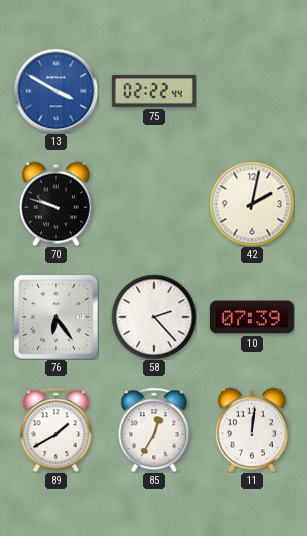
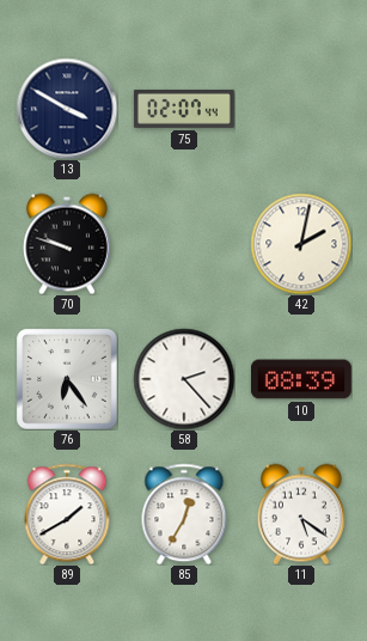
13 dial: blue -> navy (67, 109)
75: 02:22 -> 02:07 (184, 109)
10: 07:39 -> 08:39 (301, 379)
11: 12:01 -> 5:21 (301, 514)
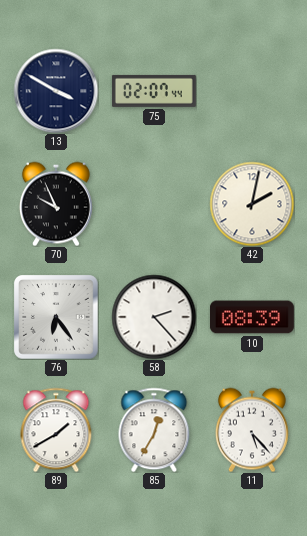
70: 9:48 -> 9:56 (56, 204)
11: 5:21 -> 5:23 (252, 430)
